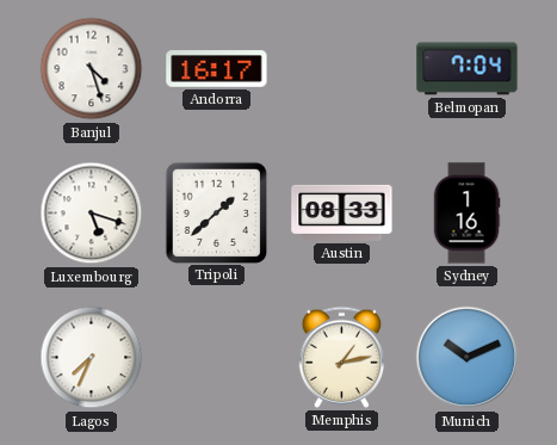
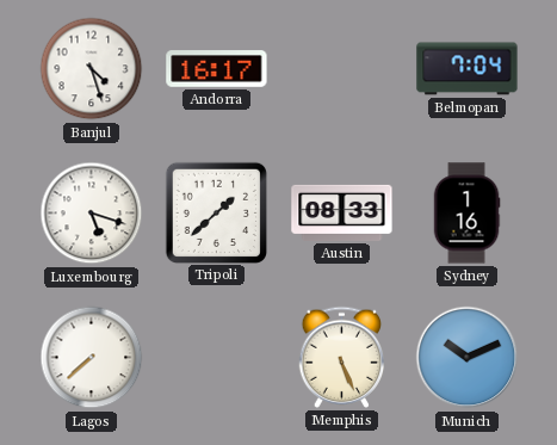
Lagos: 7:34 -> 7:38 (92, 358)
Memphis: 1:13 -> 5:26 (342, 357)
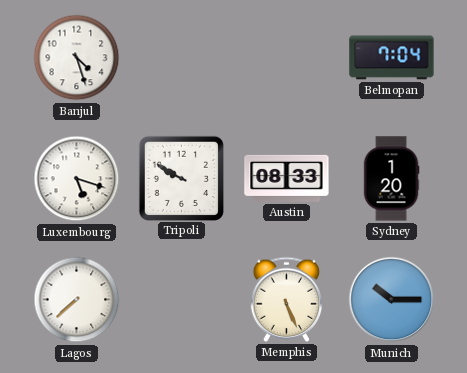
Andorra: 16:17 -> none (217, 69)
Tripoli: 1:38 -> 9:50 (181, 178)
Sydney: 1:16 -> 1:20 (391, 179)
Munich: 10:11 -> 10:15 (392, 300)
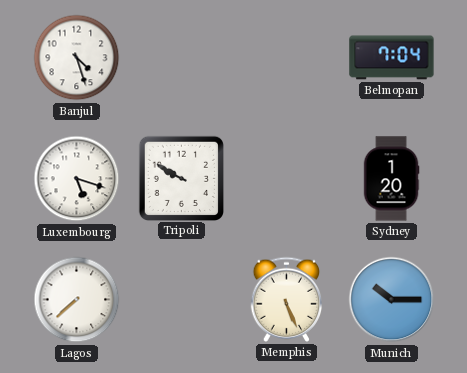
Austin: 08:33 -> none (287, 178)
